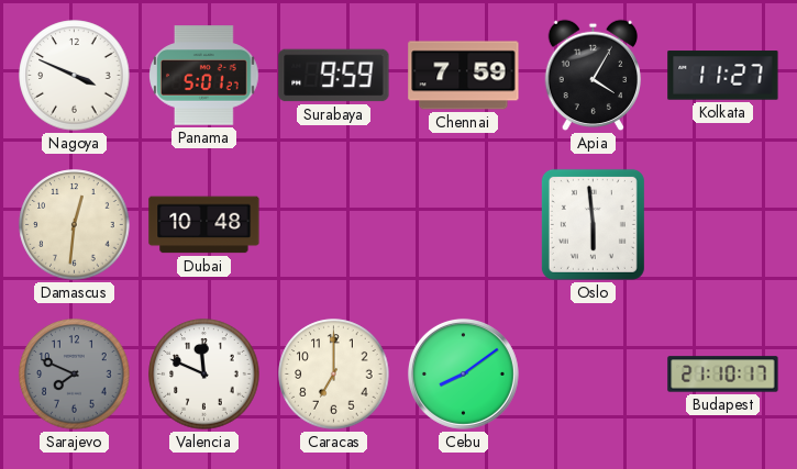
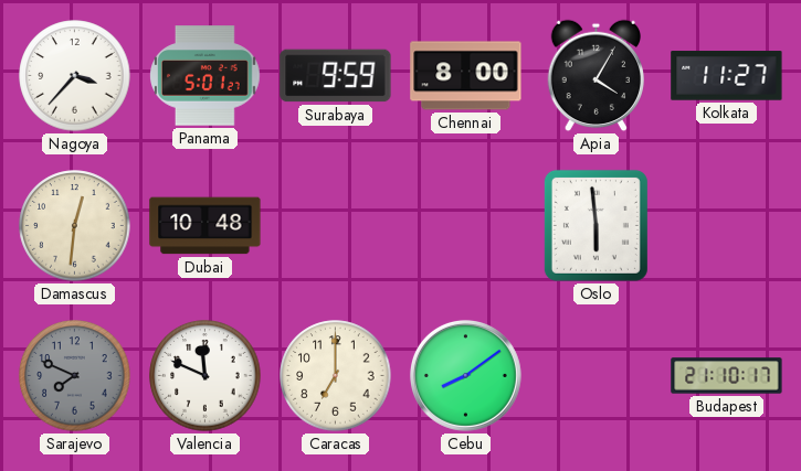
Nagoya: 3:49 -> 3:37 (75, 76)
Chennai: 7:59 -> 8:00 (466, 76)
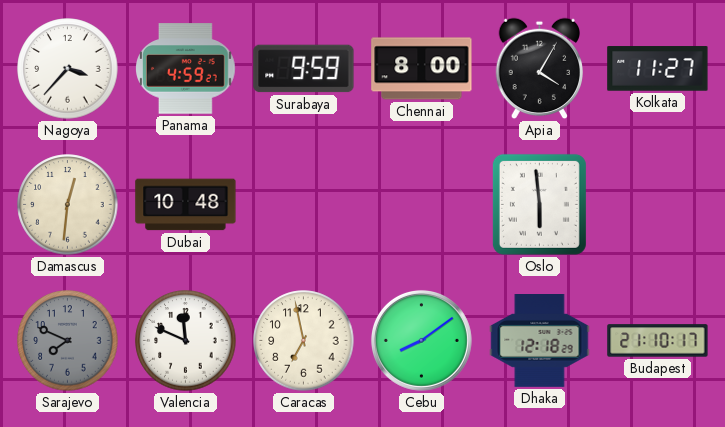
Panama: 5:01 -> 4:59 (186, 69)
Caracas: 7:00 -> 6:58 (304, 341)
Dhaka: none -> 12:18 (540, 341)
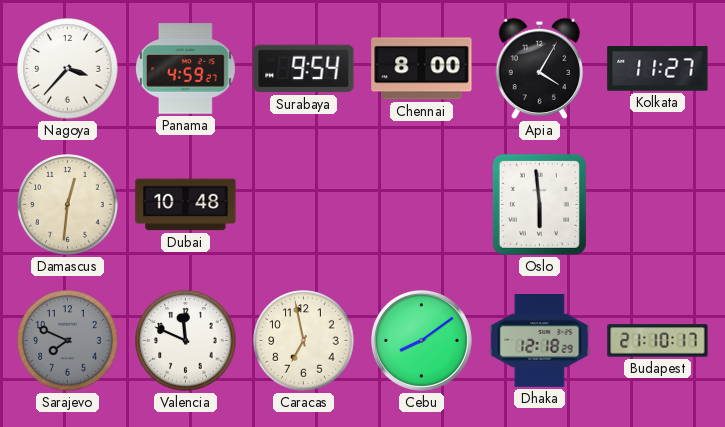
Surabaya: 9:59 -> 9:54 (304, 69)
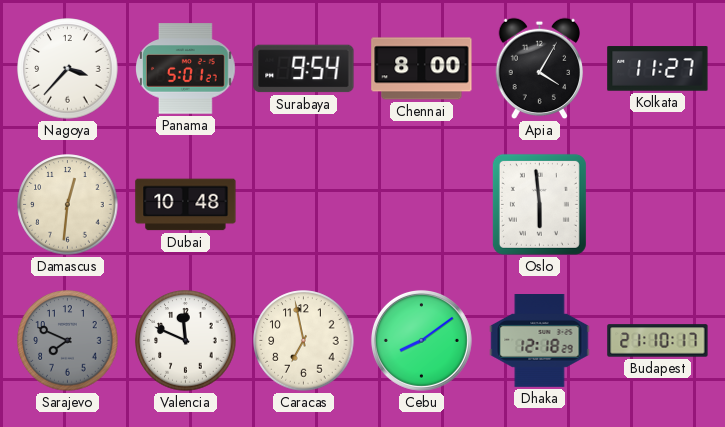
Panama: 4:59 -> 5:01 (186, 69)
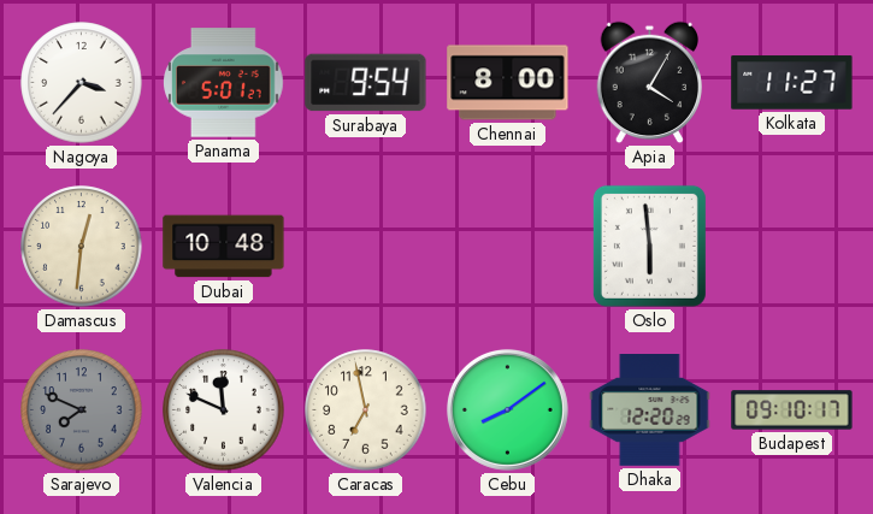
Dhaka: 12:18 -> 12:20 (650, 410)
Budapest: 21:10 -> 09:10 (792, 410)
